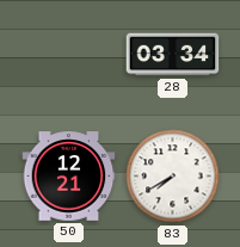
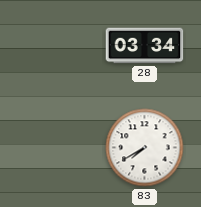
50: 12:21 -> none (69, 177)
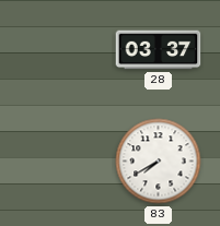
28: 03:34 -> 03:37 (159, 50)
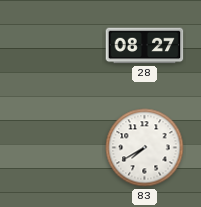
28: 03:37 -> 08:27 (145, 46)
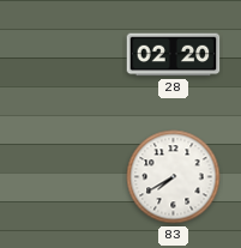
28: 08:27 -> 02:20 (174, 55)
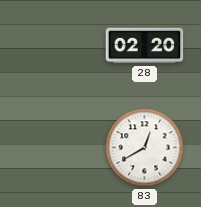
83: 7:40 -> 12:40 (145, 148)
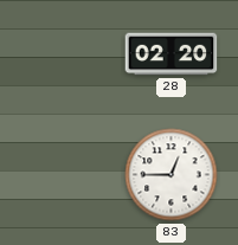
83: 12:40 -> 12:45 (172, 175)
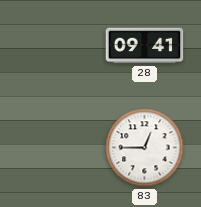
28: 02:20 -> 09:41 (145, 46)
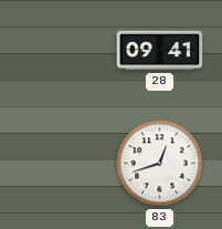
83: 12:45 -> 12:42 (160, 164)
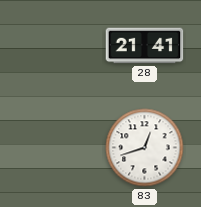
28: 09:41 -> 21:41 (145, 46)
